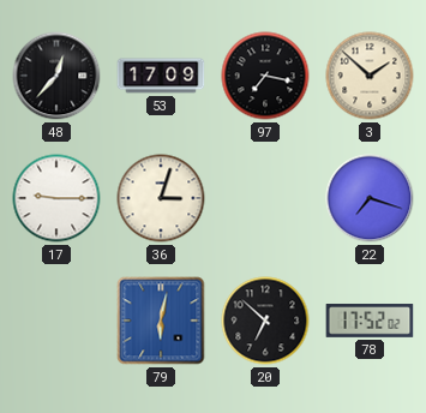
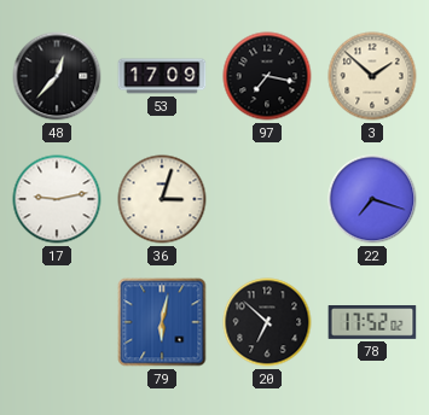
17: 9:15 -> 9:13 (57, 199)
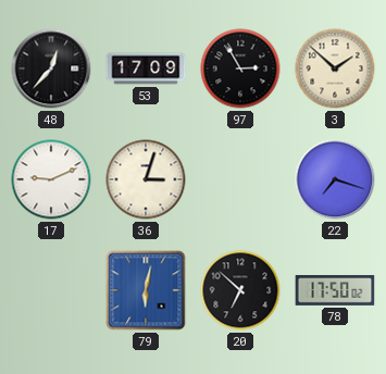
97: 7:17 -> 2:55 (240, 68)
17: 9:13 -> 9:11 (51, 179)
78: 17:52 -> 17:50 (335, 290)
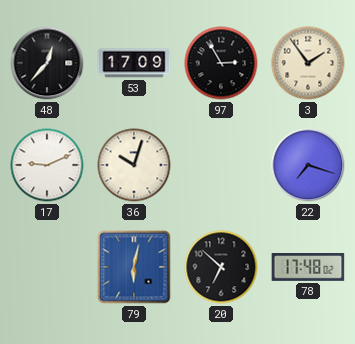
3: 1:52 -> 1:54 (308, 63)
36: 3:03 -> 10:03 (134, 165)
78: 17:50 -> 17:48 (308, 267)
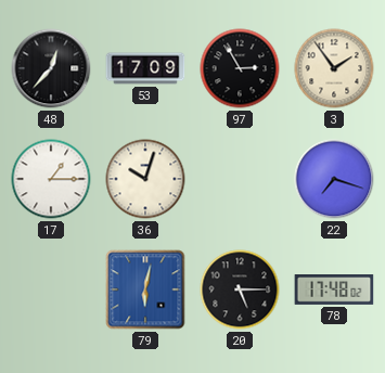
17: 9:11 -> 1:15 (51, 179)
20: 6:52 -> 5:15 (240, 290)
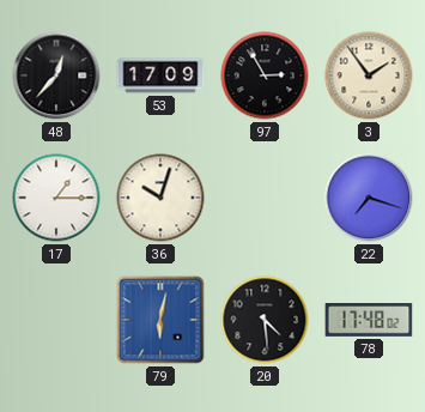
20: 5:15 -> 4:29 (265, 320)
